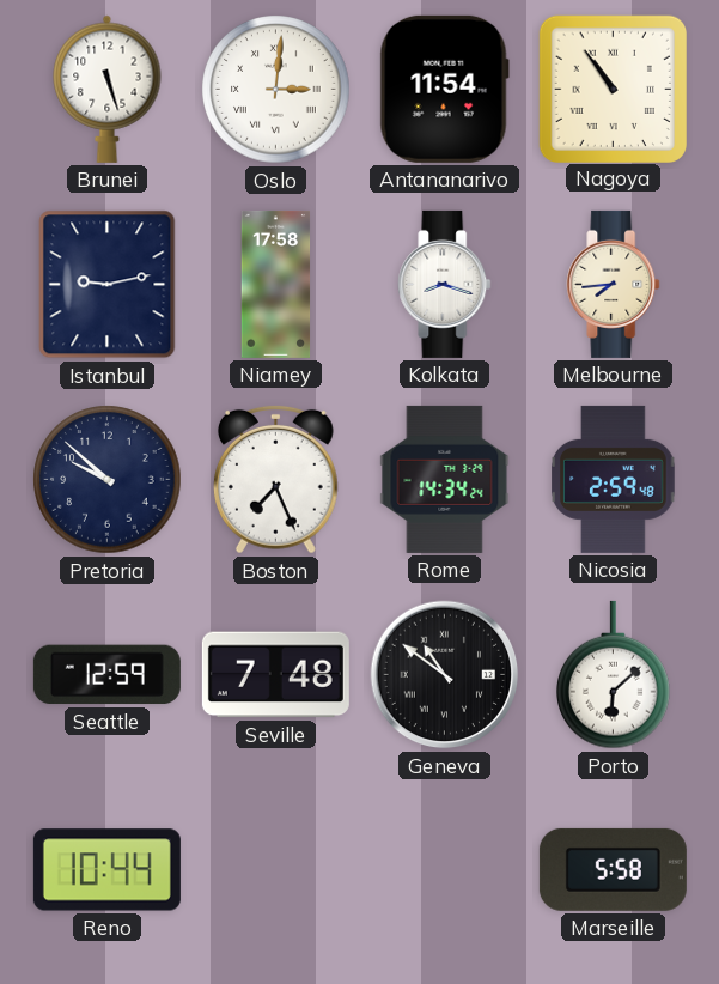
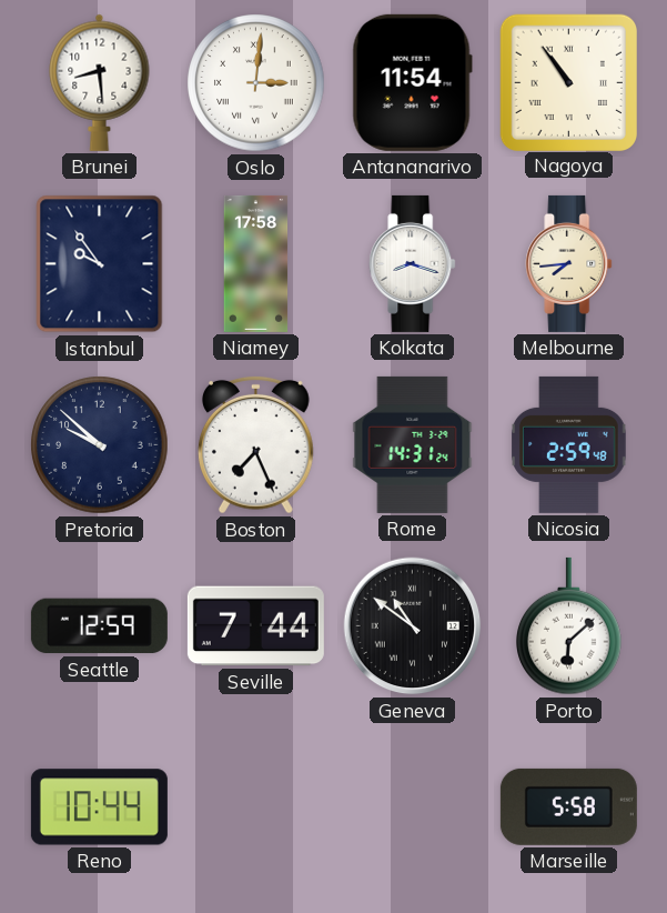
Brunei: 5:27 -> 8:29 (100, 82)
Istanbul: 9:13 -> 9:54 (100, 264)
Rome: 14:34 -> 14:31 (413, 444)
Seville: 7:48 -> 7:44 (255, 626)
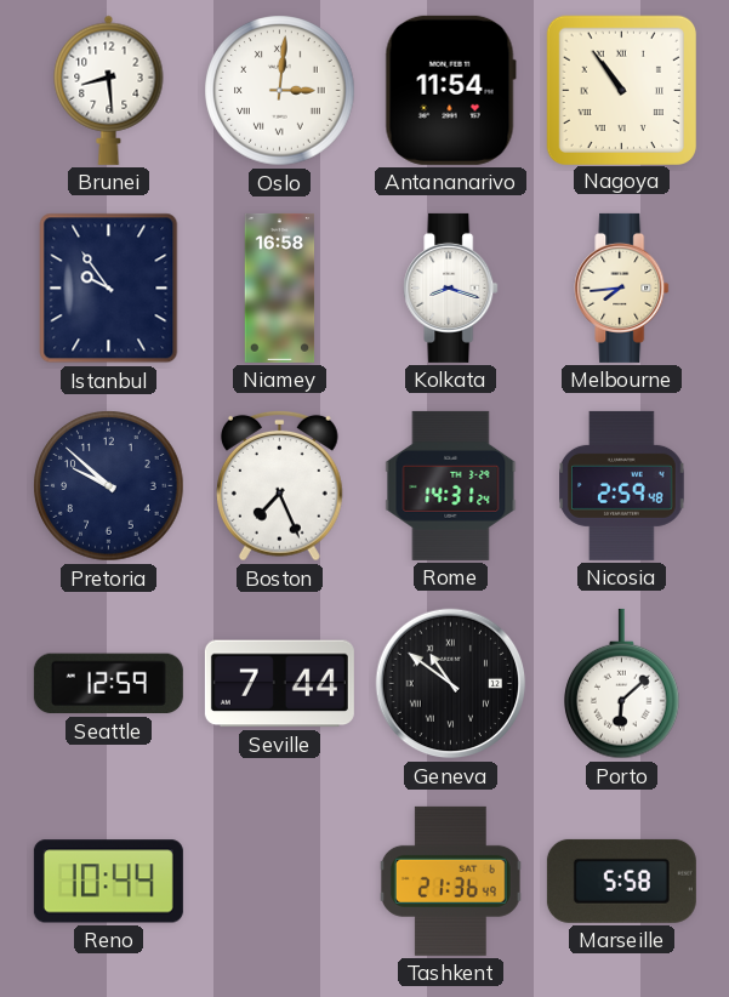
Niamey: 17:58 -> 16:58 (280, 287)
Tashkent: none -> 21:36 (450, 881)
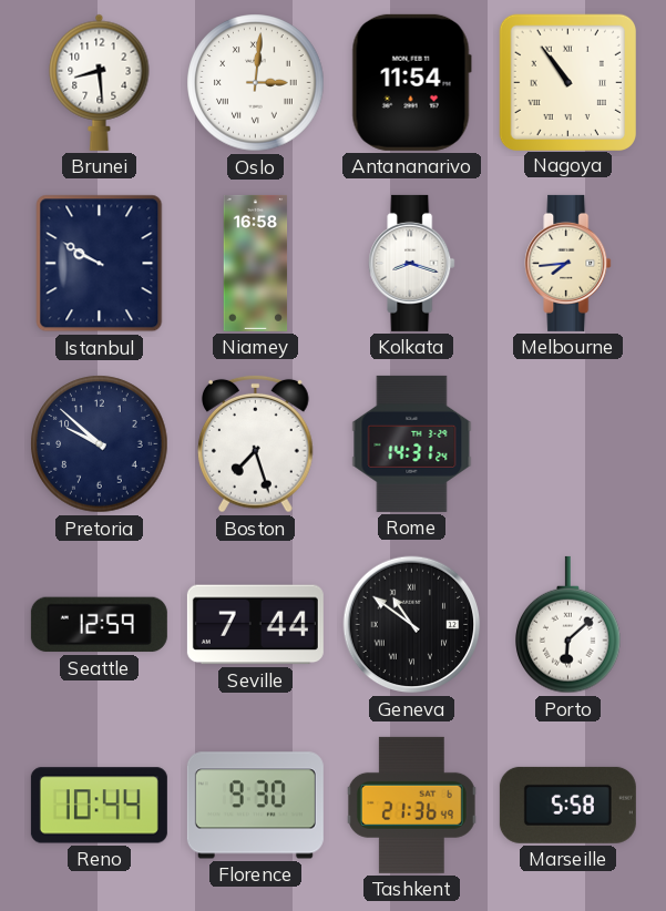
Istanbul: 9:54 -> 9:50 (100, 264)
Boston: 7:26 -> 7:27 (255, 443)
Nicosia: 2:59 -> none (622, 485)
Florence: none -> 9:30 (255, 806)
